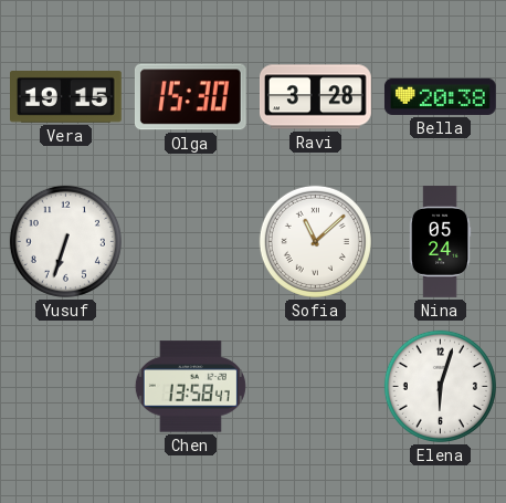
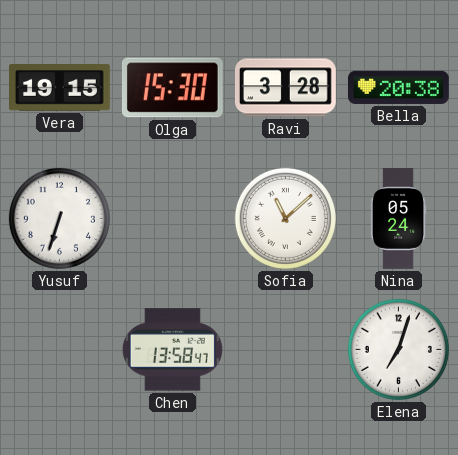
Elena: 6:03 -> 7:03 (398, 349)
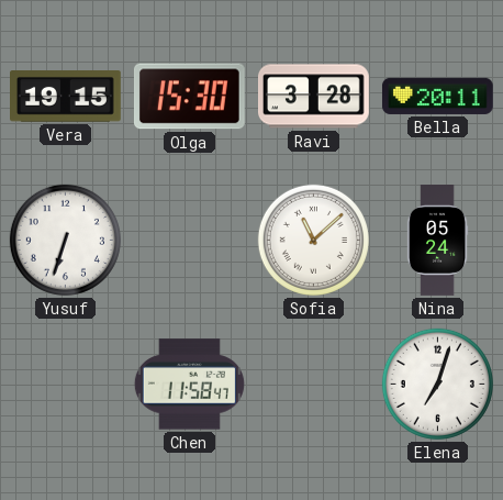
Bella: 20:38 -> 20:11 (437, 96)
Chen: 13:58 -> 11:58 (189, 385)
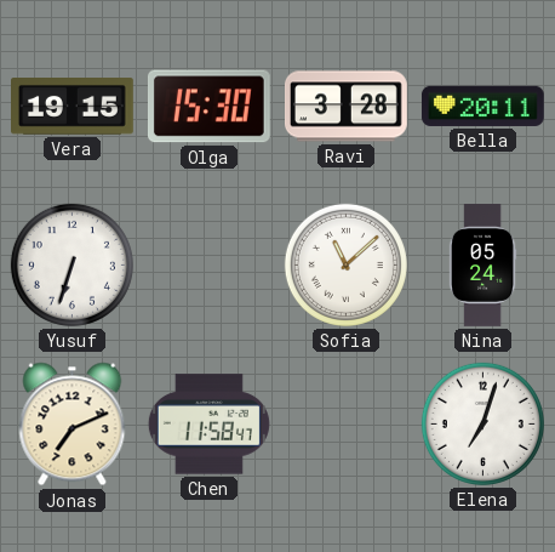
Jonas: none -> 7:11 (73, 425)
